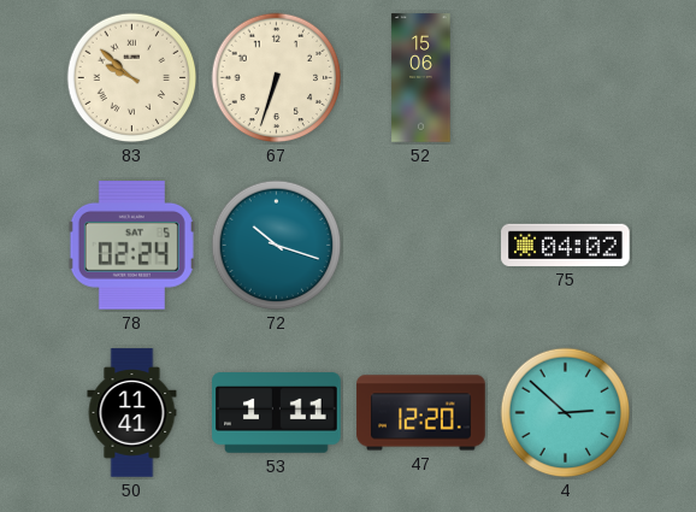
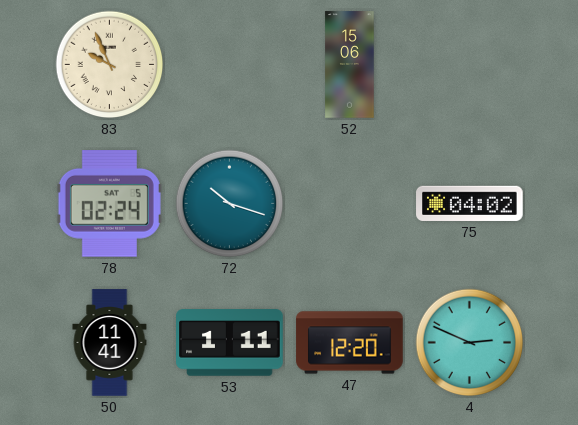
83: 9:52 -> 9:56 (110, 65)
67: 6:33 -> none (277, 78)
4: 2:52 -> 2:49 (470, 343)
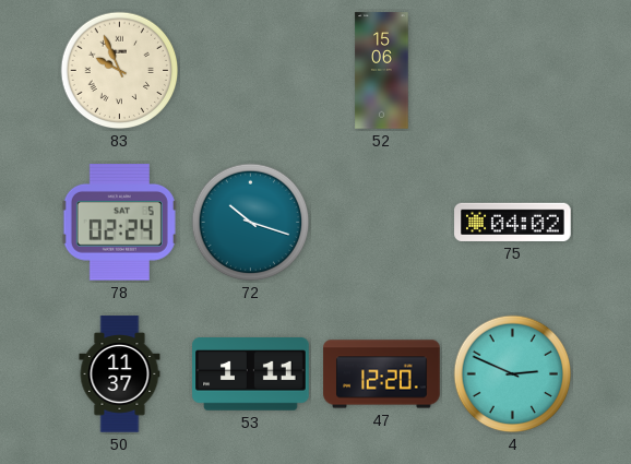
50: 11:41 -> 11:37 (120, 374)
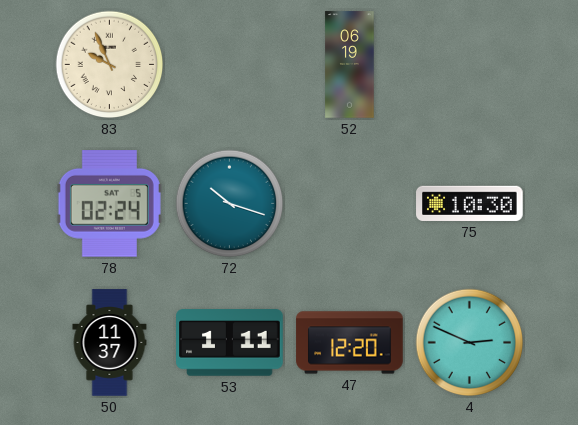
52: 15:06 -> 06:19 (350, 65)
75: 04:02 -> 10:30 (470, 203)
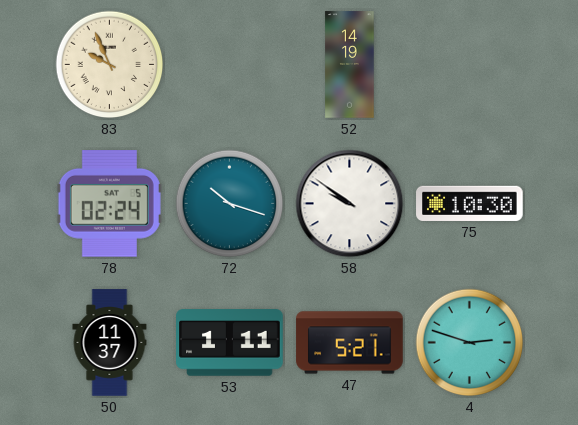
52: 06:19 -> 14:19 (350, 65)
58: none -> 9:51 (350, 204)
47: 12:20 -> 5:21 (350, 343)
4: 2:49 -> 2:48 (470, 343)
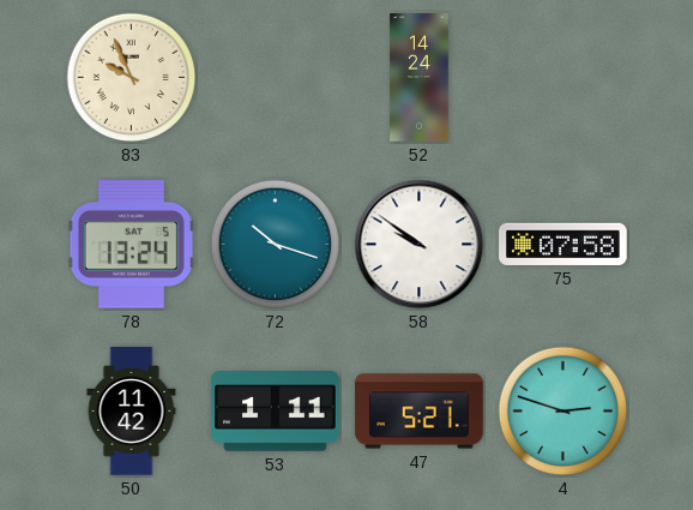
52: 14:19 -> 14:24 (420, 78)
78: 02:24 -> 13:24 (131, 245)
75: 10:30 -> 07:58 (564, 244)
50: 11:37 -> 11:42 (132, 412)
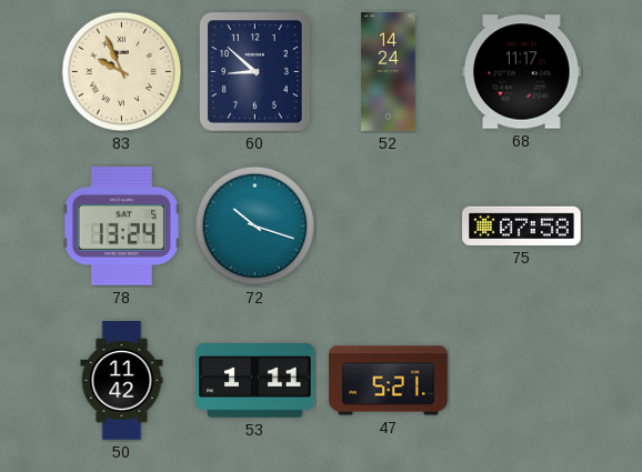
60: none -> 8:52 (255, 72)
68: none -> 11:17 (522, 72)
58: 9:51 -> none (420, 245)
4: 2:48 -> none (564, 412)
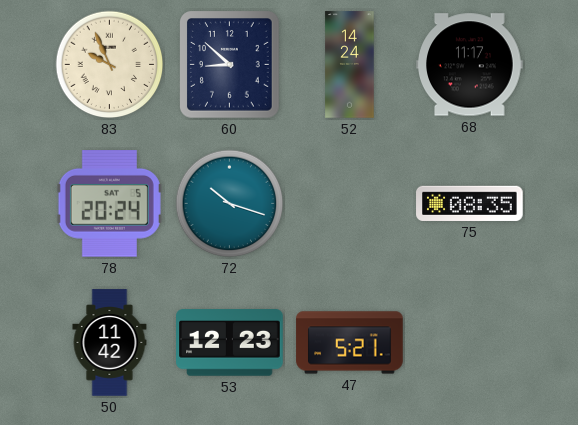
78: 13:24 -> 20:24 (109, 204)
75: 07:58 -> 08:35 (470, 203)
53: 1:11 -> 12:23 (230, 343)
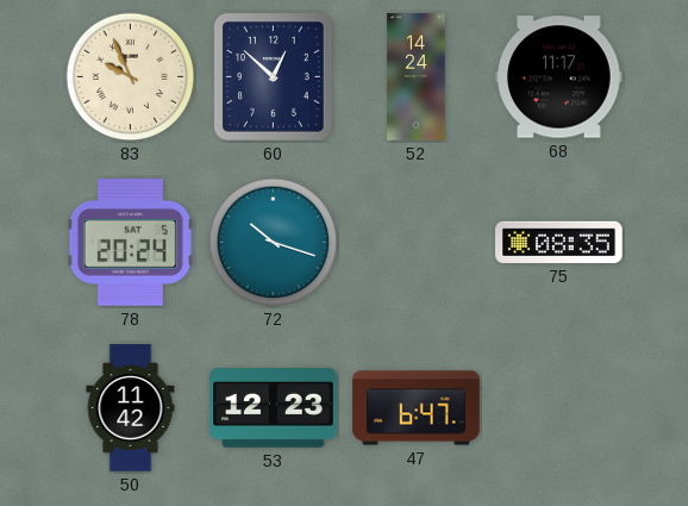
60: 8:52 -> 12:52 (274, 77)
47: 5:21 -> 6:47 (417, 408)
